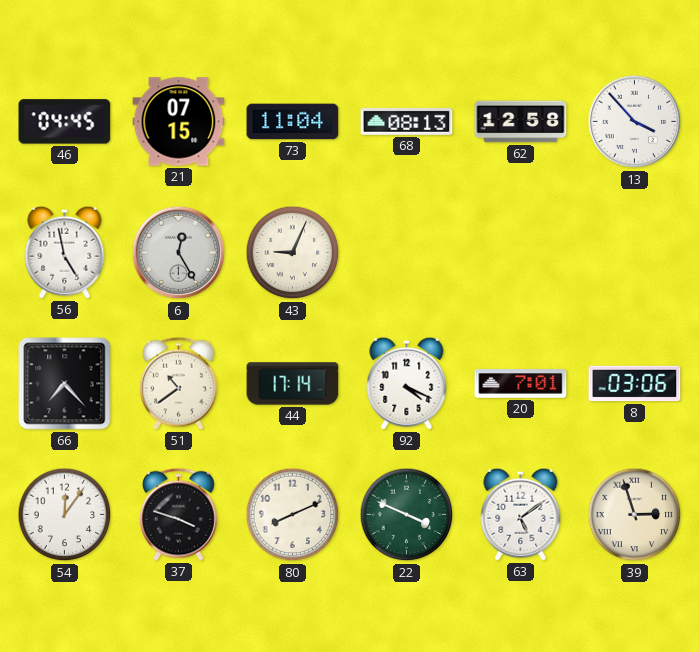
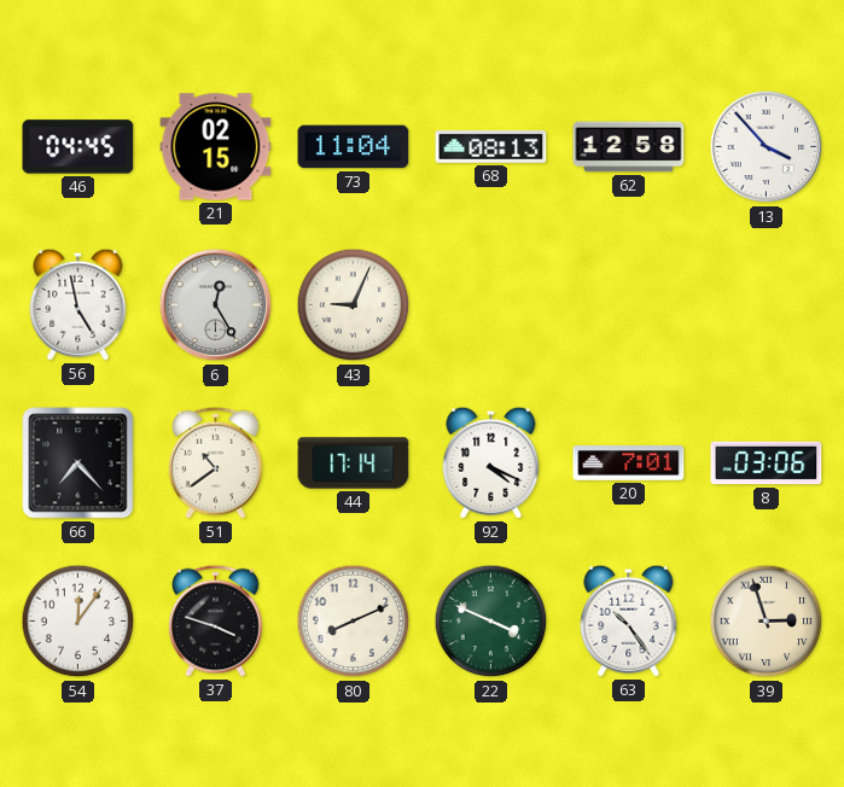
21: 07:15 -> 02:15 (216, 147)
63: 5:09 -> 10:24 (629, 620)
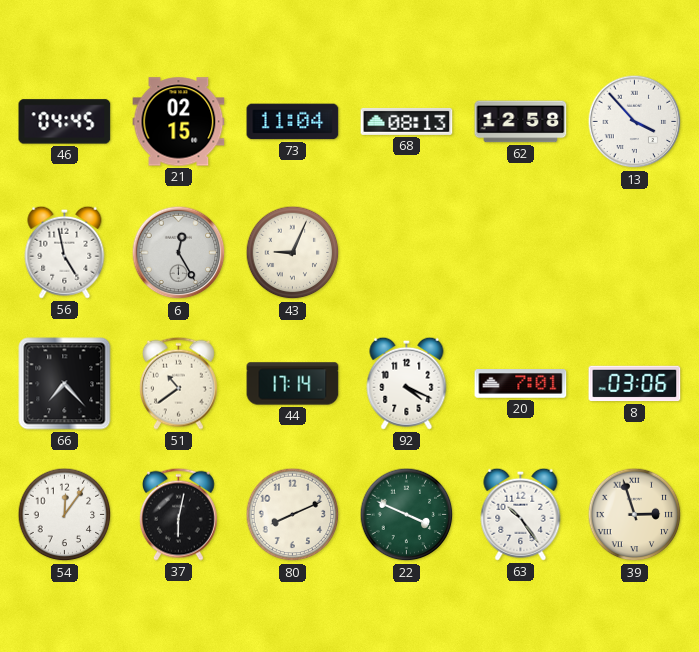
37: 3:48 -> 6:02 (178, 514)
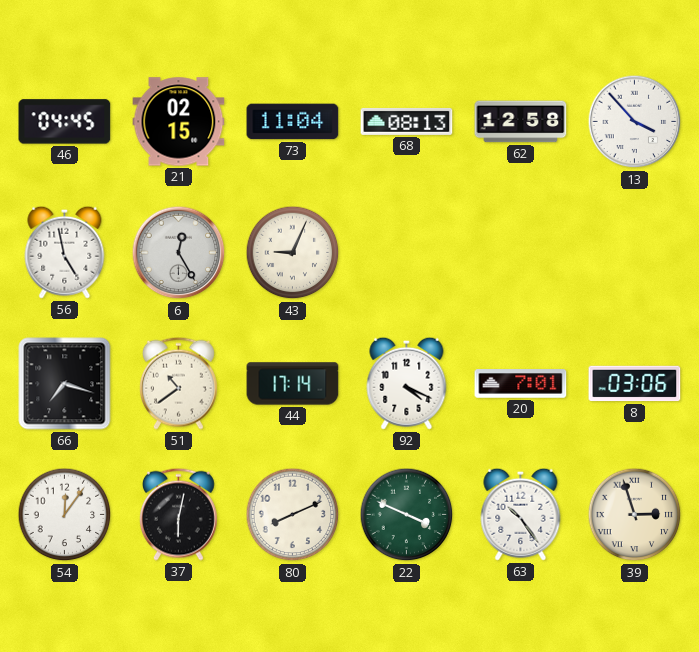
66: 7:23 -> 7:18 (65, 384)
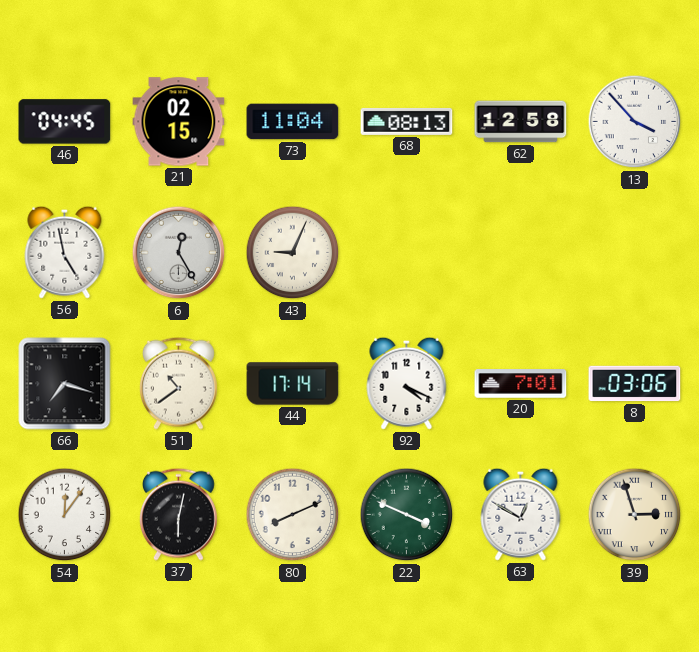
63: 10:24 -> 12:50 (521, 514)
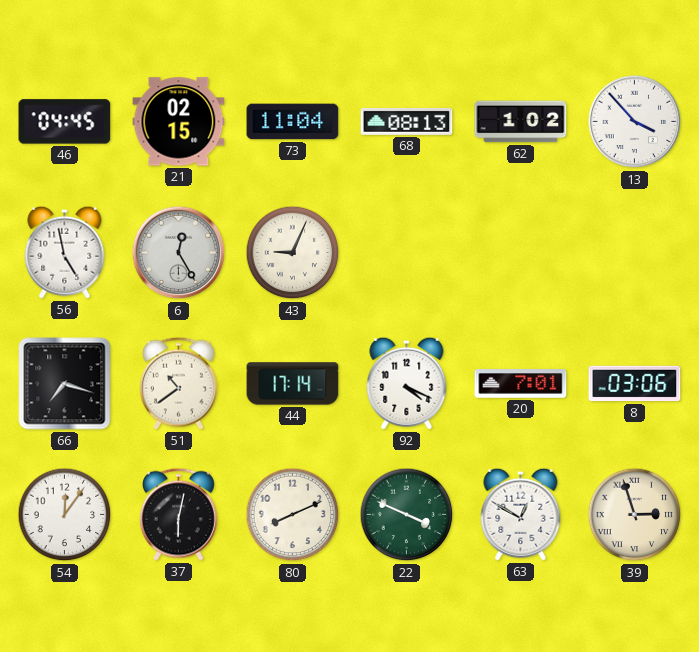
62: 12:58 -> 1:02 (521, 122)
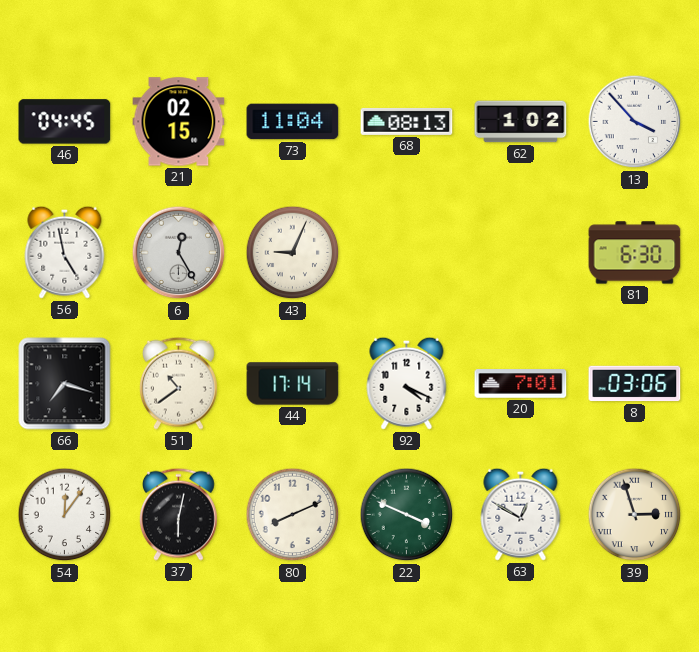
81: none -> 6:30 (635, 253)
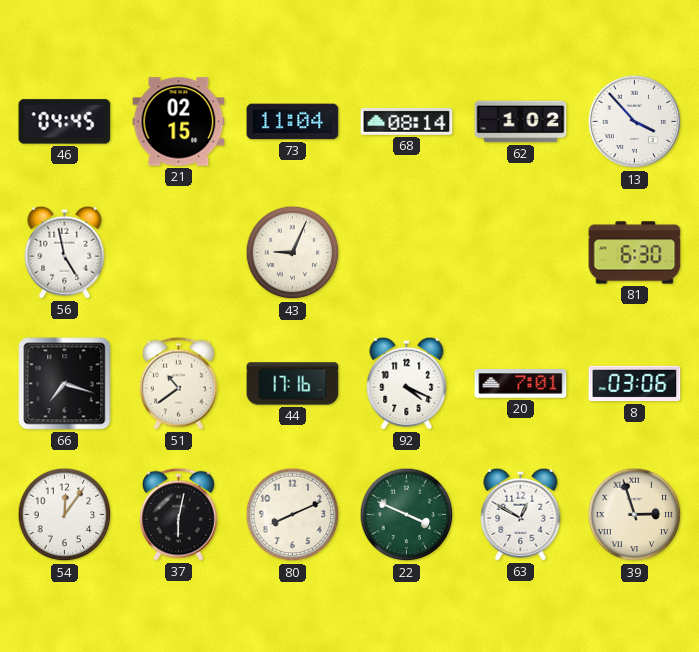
68: 08:13 -> 08:14 (407, 121)
6: 12:25 -> none (179, 253)
44: 17:14 -> 17:16 (293, 384)
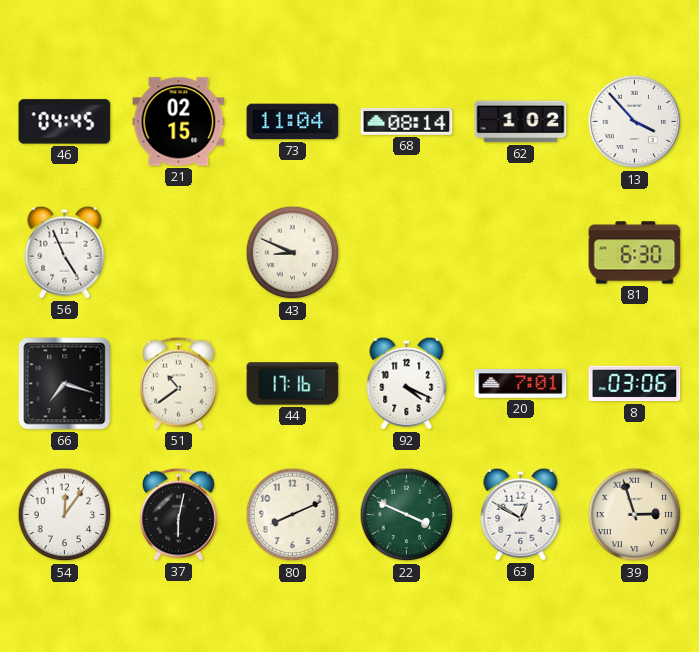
56: 4:58 -> 4:56 (65, 252)
43: 9:04 -> 8:49 (293, 253)
